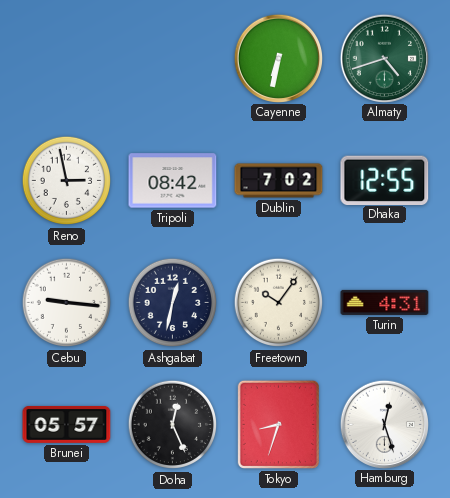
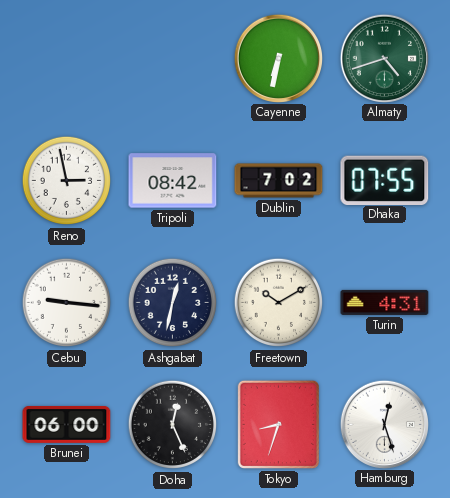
Dhaka: 12:55 -> 07:55 (385, 180)
Freetown: 10:06 -> 10:10 (279, 303)
Brunei: 05:57 -> 06:00 (67, 424)
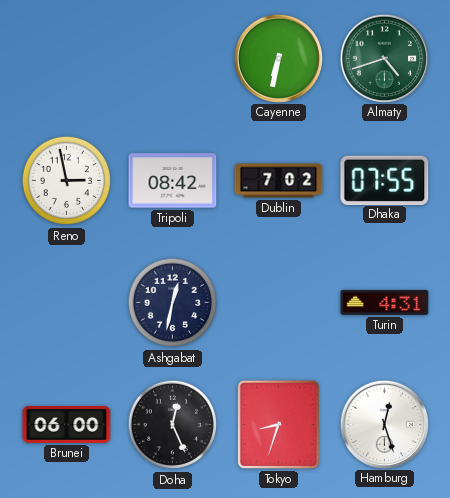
Cebu: 9:16 -> none (67, 303)
Freetown: 10:10 -> none (279, 303)
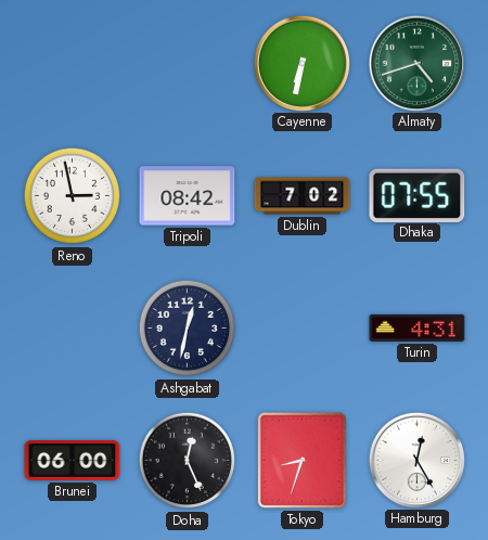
Hamburg: 12:27 -> 12:25 (416, 460)
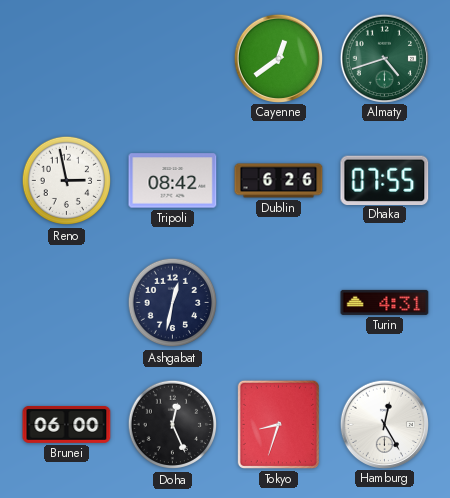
Cayenne: 6:32 -> 12:39 (278, 58)
Dublin: 7:02 -> 6:26 (279, 181)
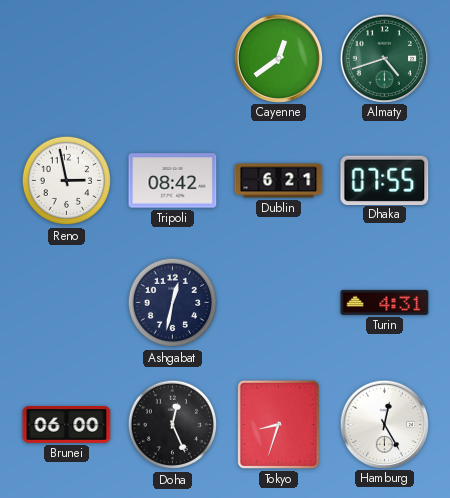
Dublin: 6:26 -> 6:21 (279, 181)
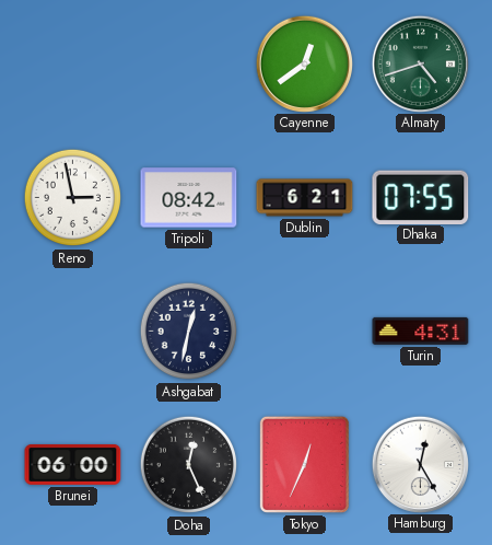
Tokyo: 8:33 -> 12:34 (304, 464)
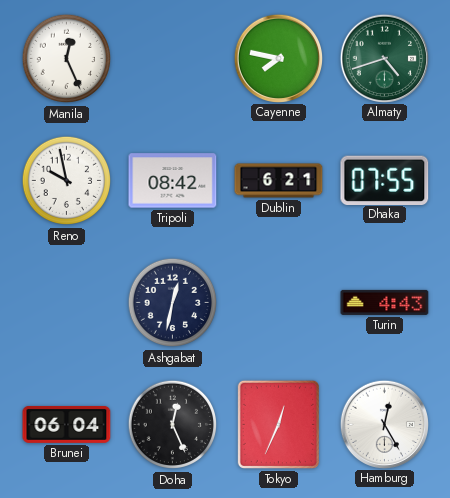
Manila: none -> 12:26 (67, 59)
Cayenne: 12:39 -> 7:47 (278, 58)
Reno: 2:58 -> 9:58 (67, 181)
Turin: 4:31 -> 4:43 (385, 302)
Brunei: 06:00 -> 06:04 (67, 424)
